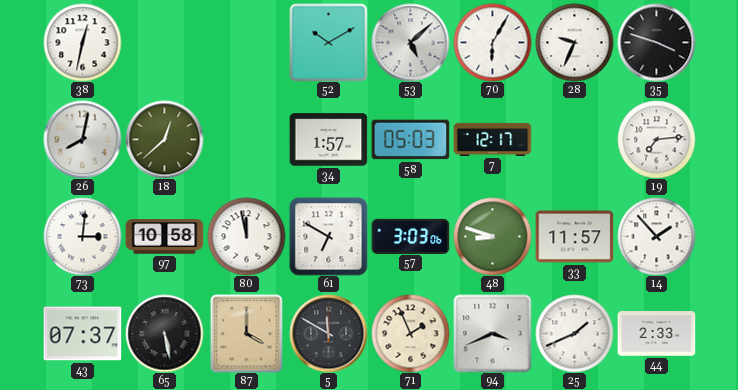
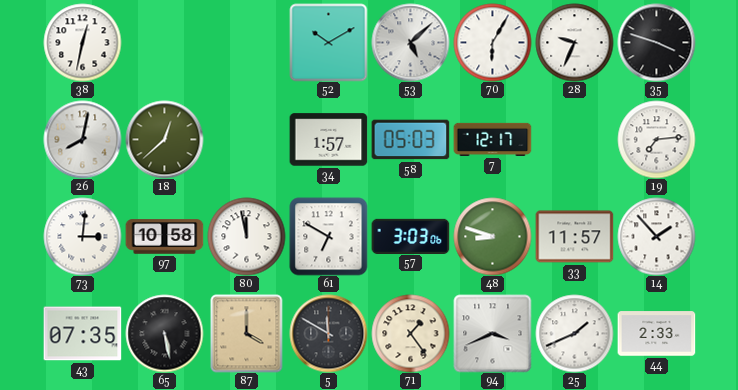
43: 07:37 -> 07:35 (82, 334)
71: 1:56 -> 1:24 (410, 333)
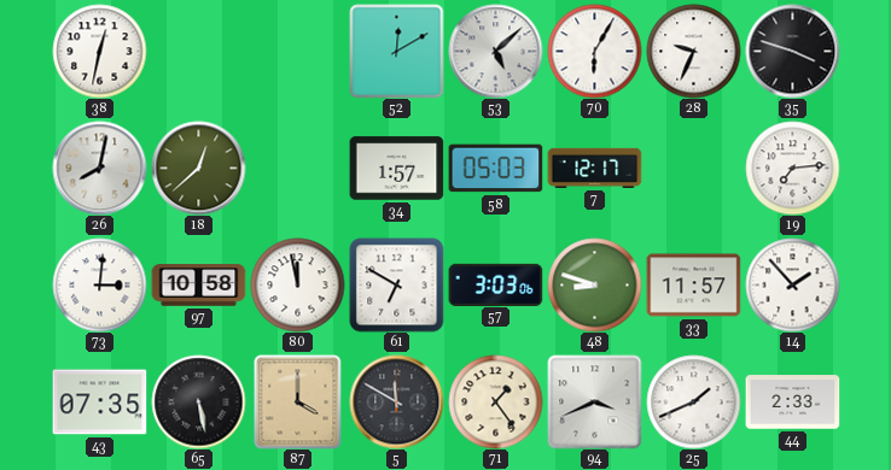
52: 10:10 -> 12:10 (396, 51)
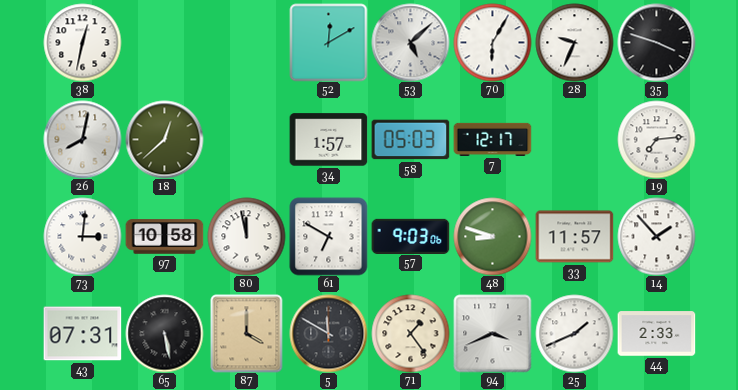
57: 3:03 -> 9:03 (410, 236)
43: 07:35 -> 07:31 (82, 334)
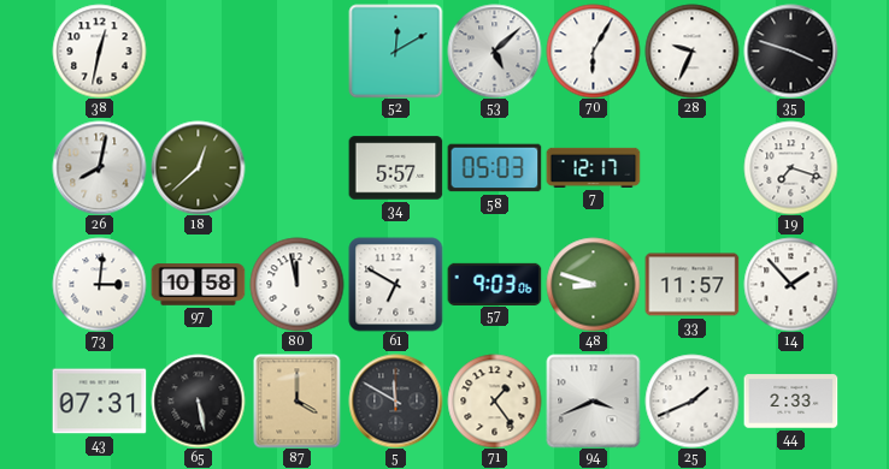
34: 1:57 -> 5:57 (395, 168)
19: 7:14 -> 7:18 (790, 167)
